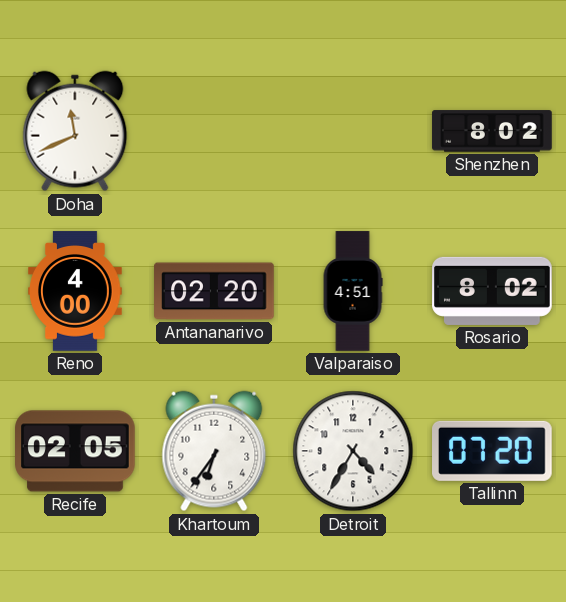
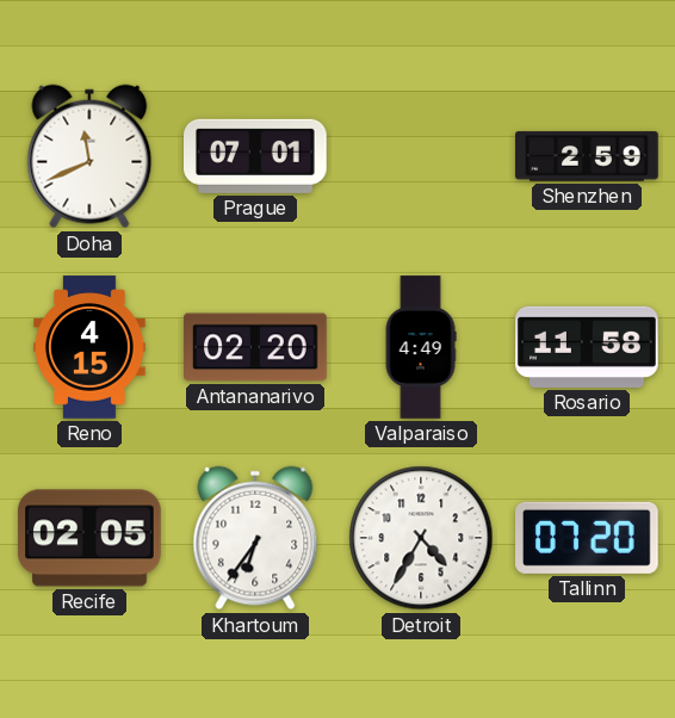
Prague: none -> 07:01 (256, 156)
Shenzhen: 8:02 -> 2:59 (587, 156)
Reno: 4:00 -> 4:15 (89, 347)
Valparaiso: 4:51 -> 4:49 (421, 347)
Rosario: 8:02 -> 11:58 (587, 347)
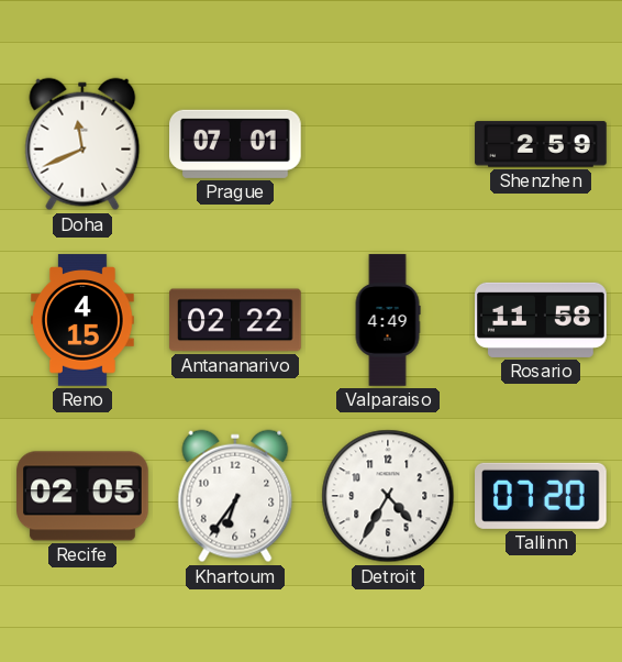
Antananarivo: 02:20 -> 02:22 (235, 320)
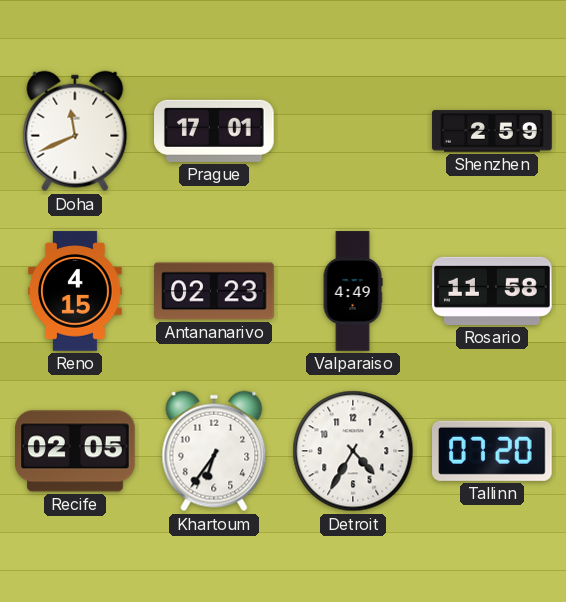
Prague: 07:01 -> 17:01 (215, 131)
Antananarivo: 02:22 -> 02:23 (214, 291)
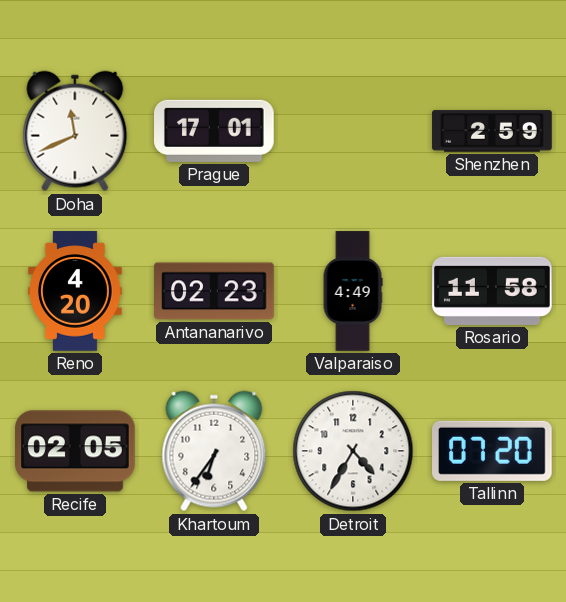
Reno: 4:15 -> 4:20 (75, 291)
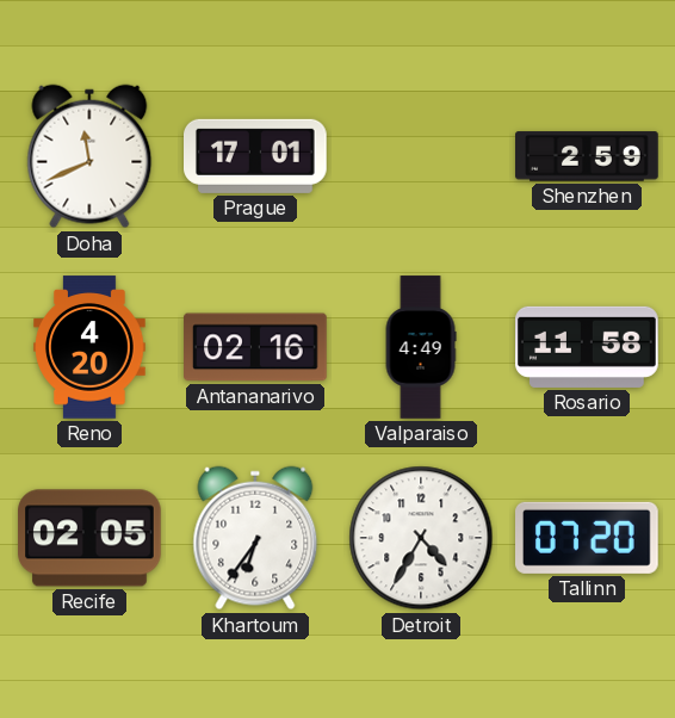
Antananarivo: 02:23 -> 02:16 (255, 347)
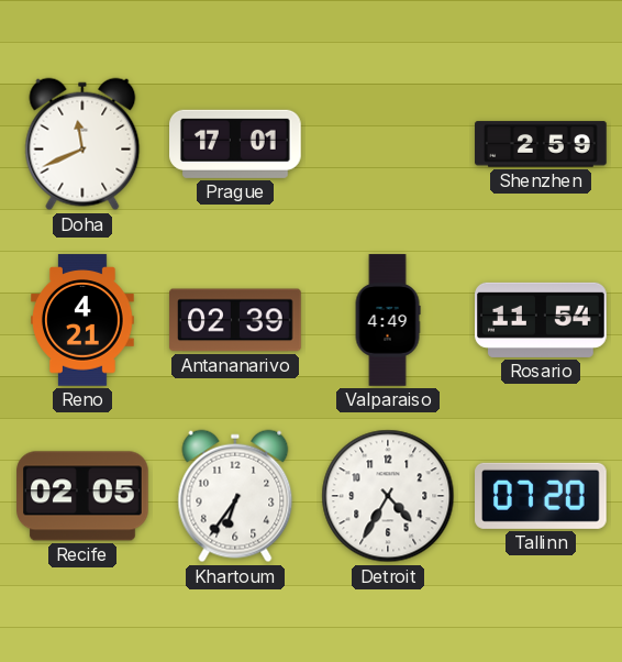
Reno: 4:20 -> 4:21 (82, 320)
Antananarivo: 02:16 -> 02:39 (235, 320)
Rosario: 11:58 -> 11:54 (541, 320)
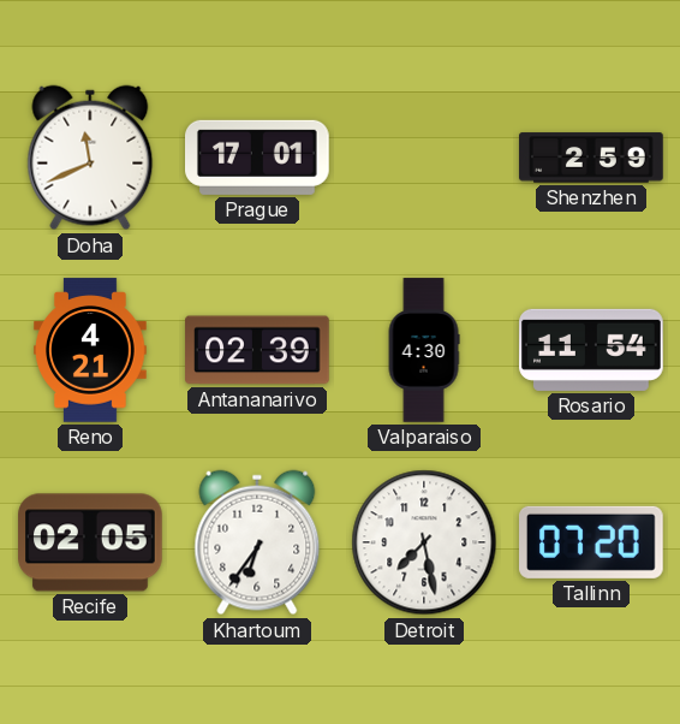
Valparaiso: 4:49 -> 4:30 (424, 350)
Detroit: 4:35 -> 7:28 (424, 542)
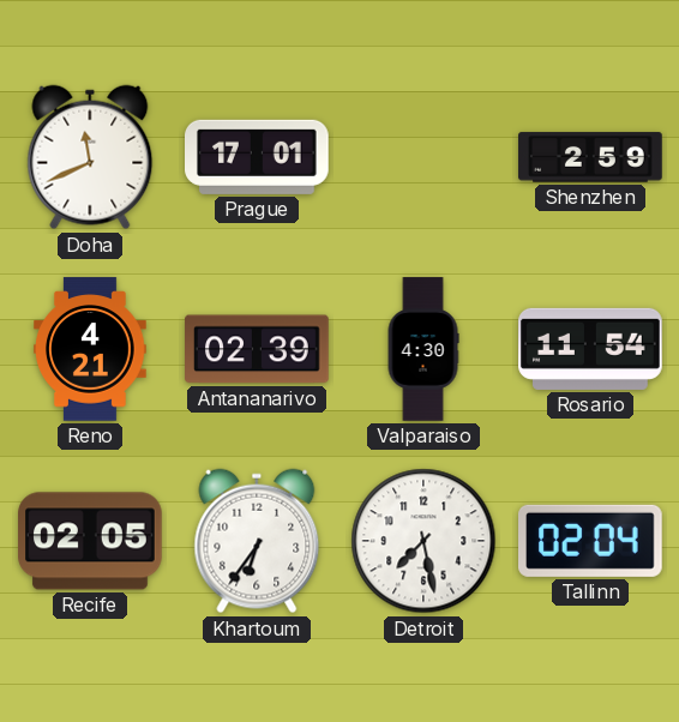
Tallinn: 07:20 -> 02:04 (591, 541)
